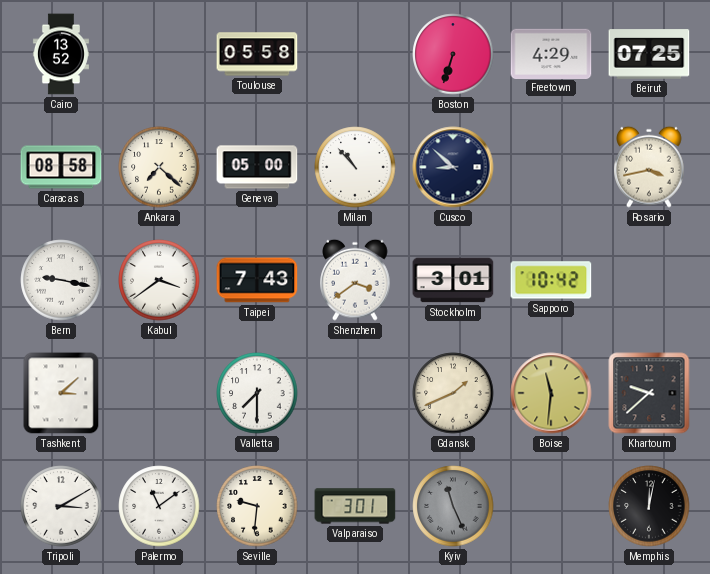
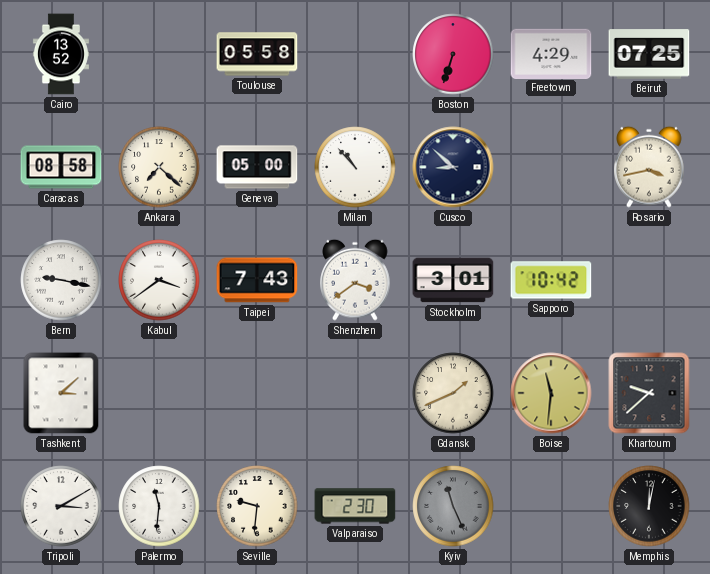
Valletta: 7:30 -> none (257, 393)
Palermo: 11:09 -> 11:31 (159, 506)
Valparaiso: 3:01 -> 2:30 (355, 506)
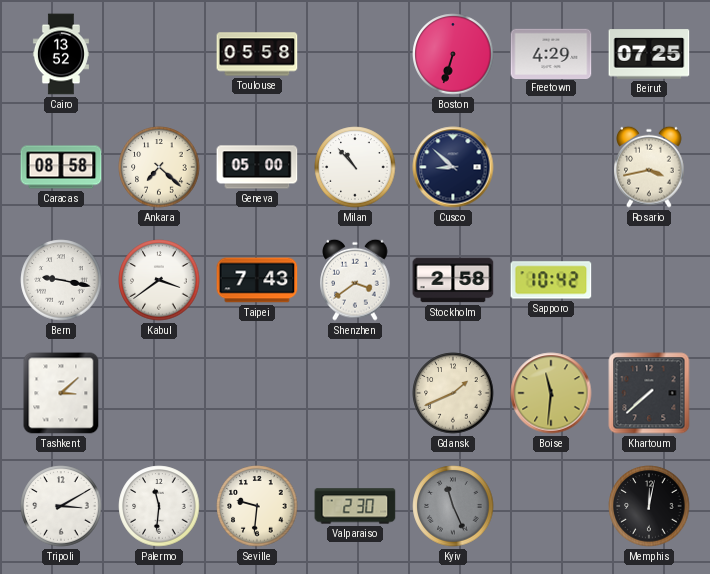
Stockholm: 3:01 -> 2:58 (453, 280)
Khartoum: 9:38 -> 7:38 (649, 393)
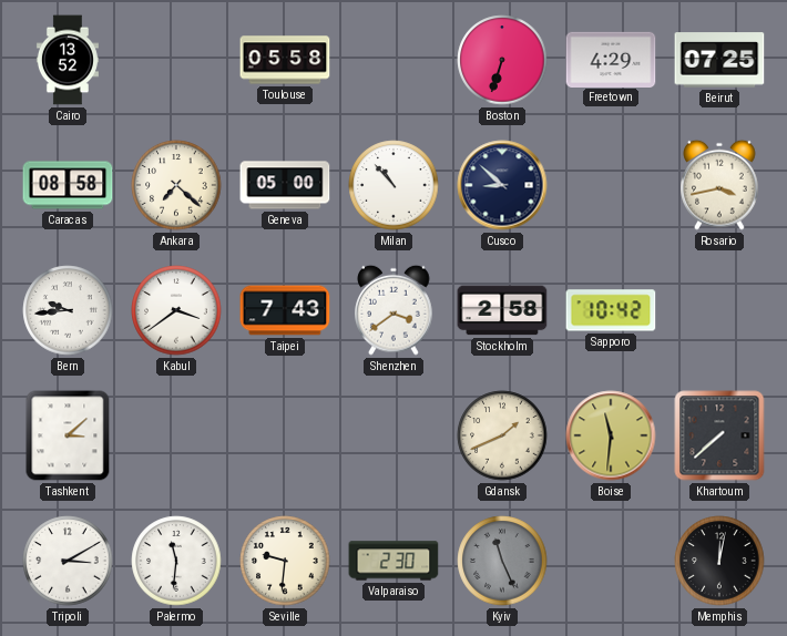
Bern: 9:17 -> 9:44 (68, 310)
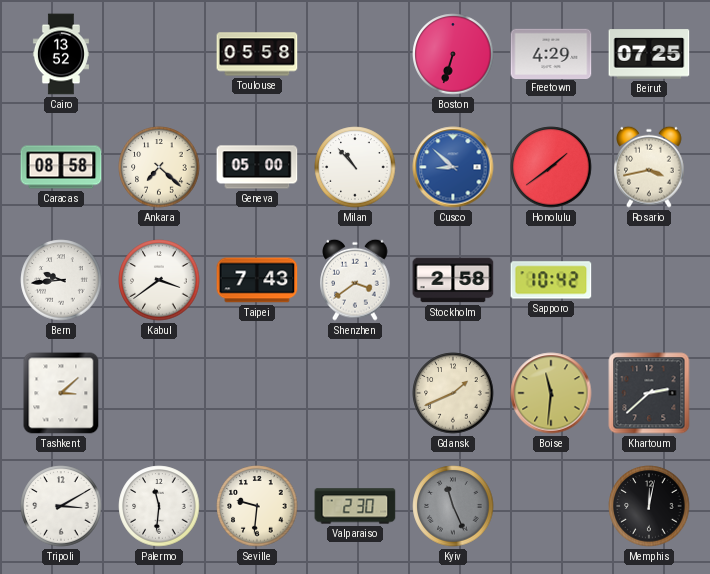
Cusco dial: navy -> blue (453, 167)
Honolulu: none -> 1:39 (551, 167)
Khartoum: 7:38 -> 2:38 (649, 393)
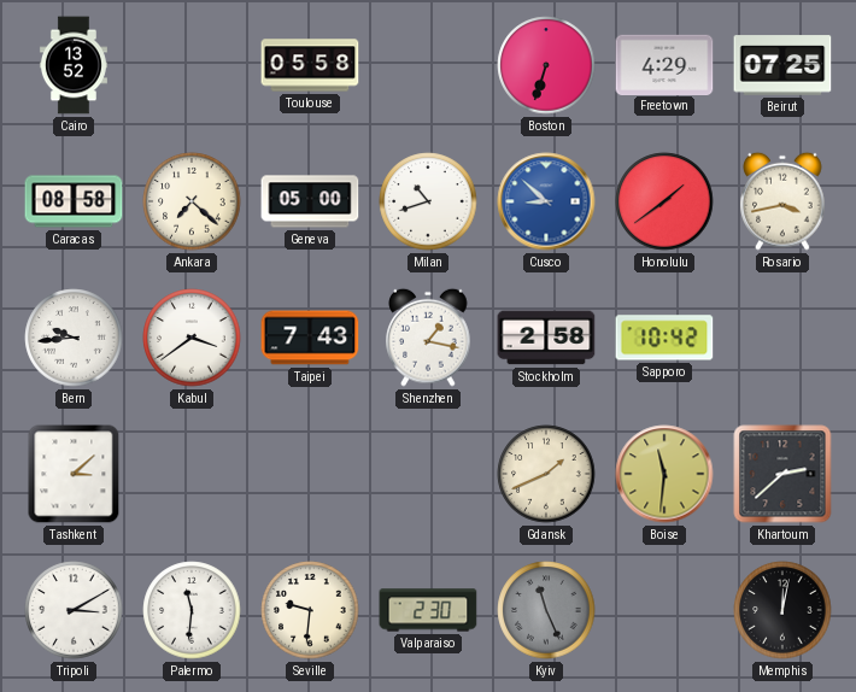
Milan: 10:53 -> 10:42 (428, 201)
Shenzhen: 3:39 -> 1:17 (428, 338)
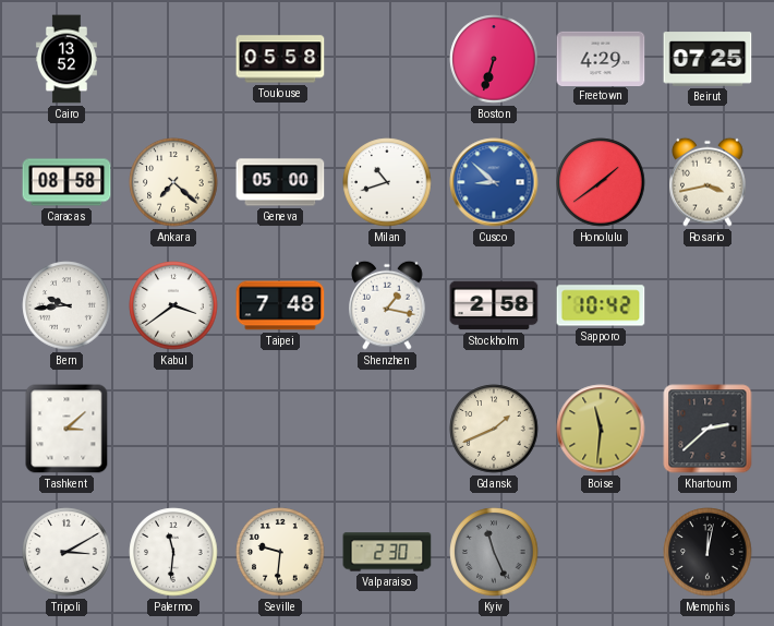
Taipei: 7:43 -> 7:48 (280, 305)
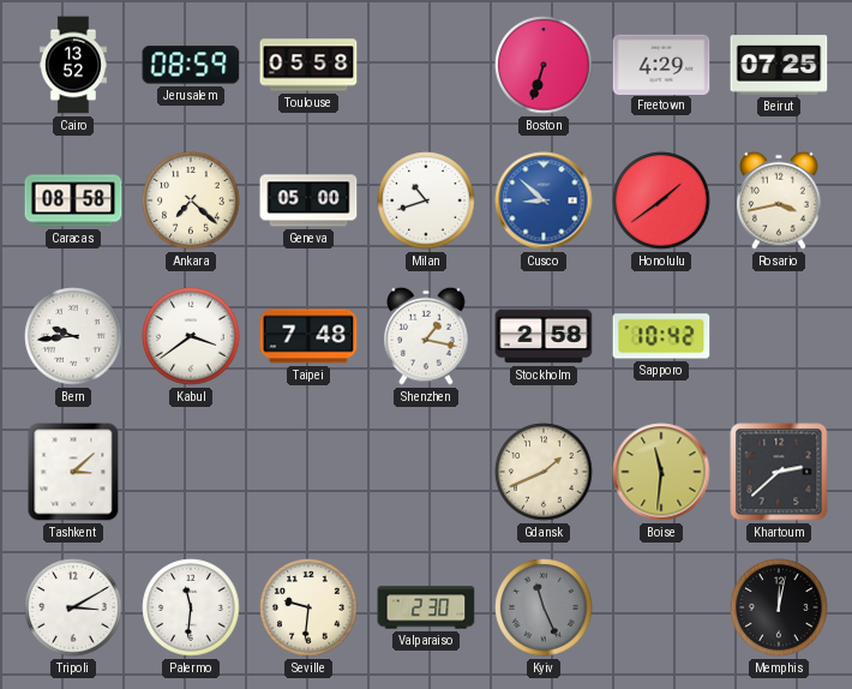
Jerusalem: none -> 08:59 (191, 65)
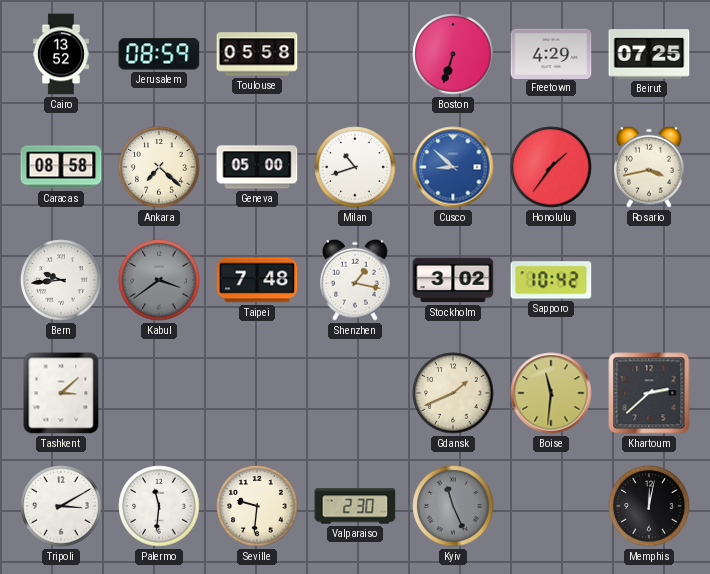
Honolulu: 1:39 -> 1:36 (551, 167)
Kabul dial: white -> grey (159, 280)
Stockholm: 2:58 -> 3:02 (453, 280)
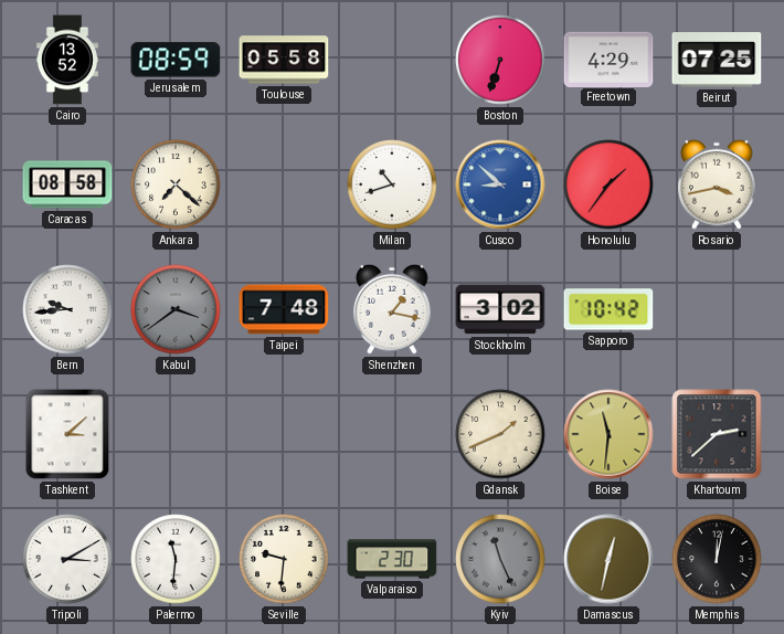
Geneva: 05:00 -> none (257, 167)
Damascus: none -> 12:32 (608, 559)
